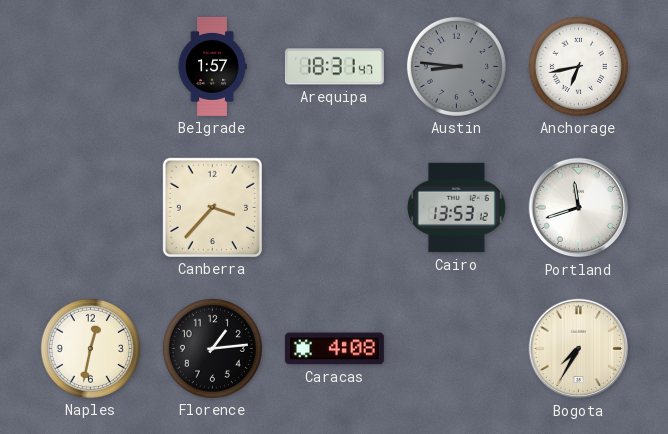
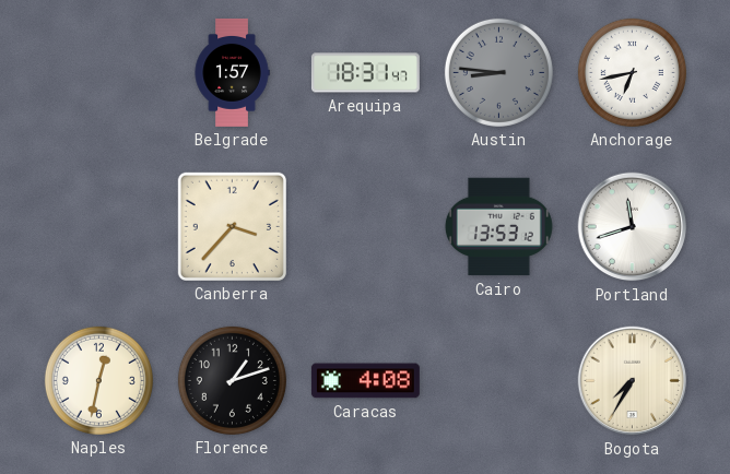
Florence: 1:14 -> 1:12 (232, 380)
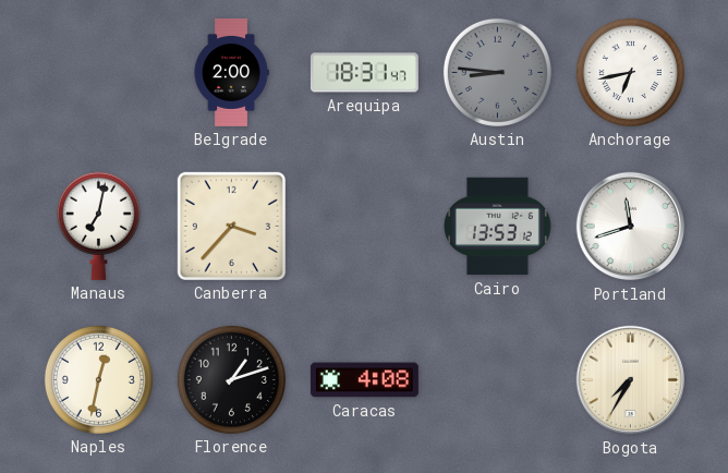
Belgrade: 1:57 -> 2:00 (231, 72)
Manaus: none -> 7:02 (98, 226)
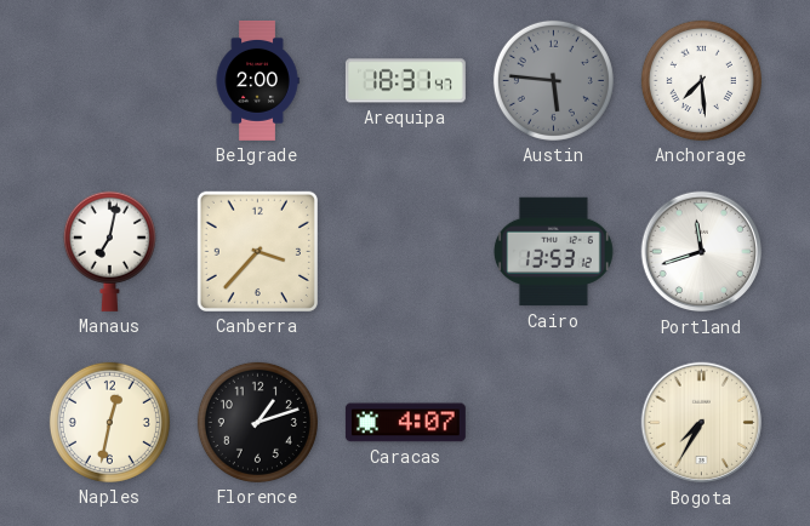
Austin: 8:46 -> 5:46 (553, 80)
Anchorage: 6:43 -> 7:29 (701, 80)
Caracas: 4:08 -> 4:07 (405, 423)
